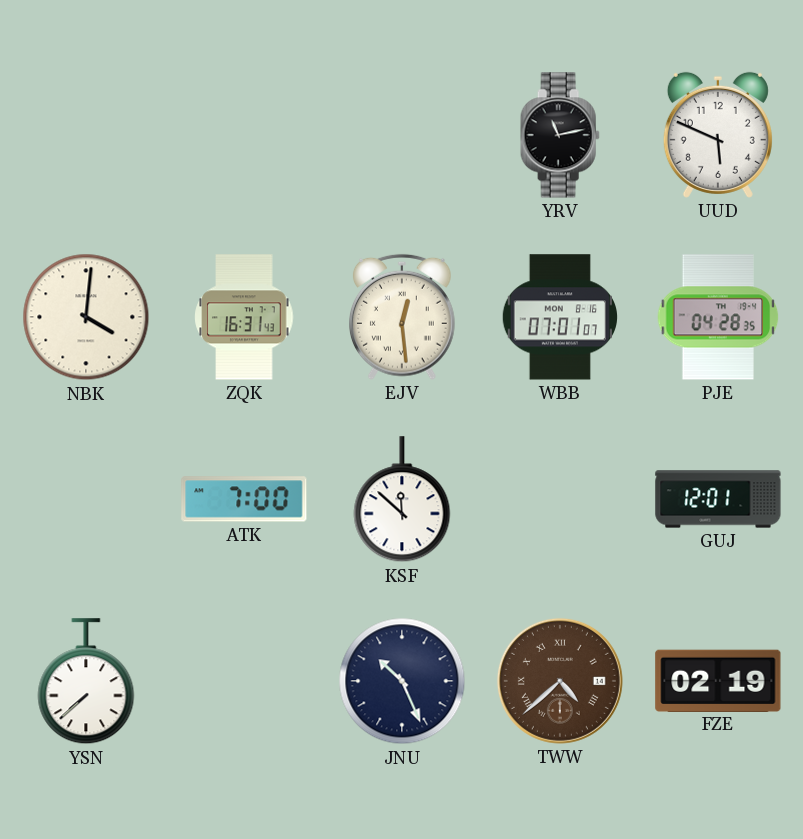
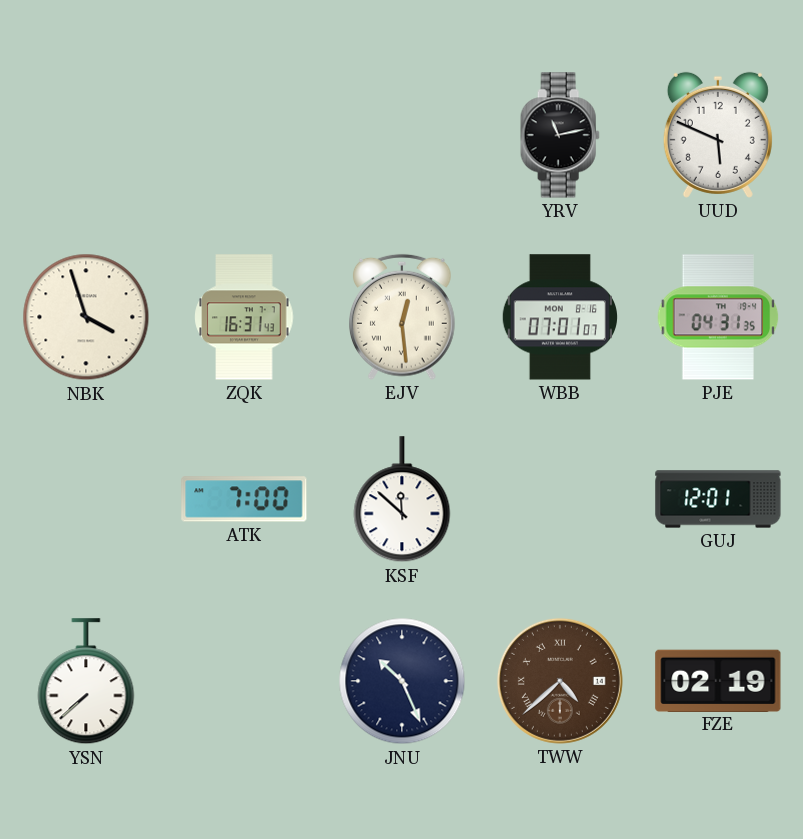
NBK: 4:01 -> 3:57 (86, 317)
PJE: 04:28 -> 04:31 (718, 317)
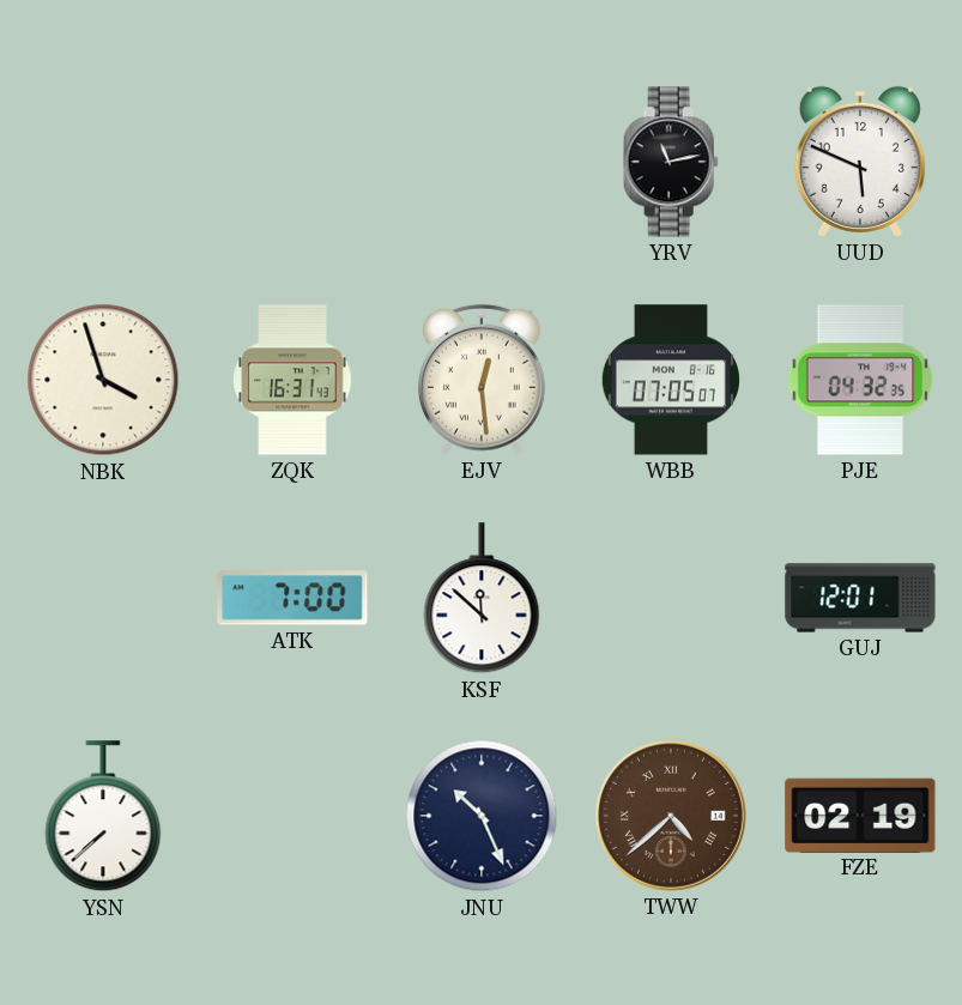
WBB: 07:01 -> 07:05 (670, 380)
PJE: 04:31 -> 04:32 (860, 380)
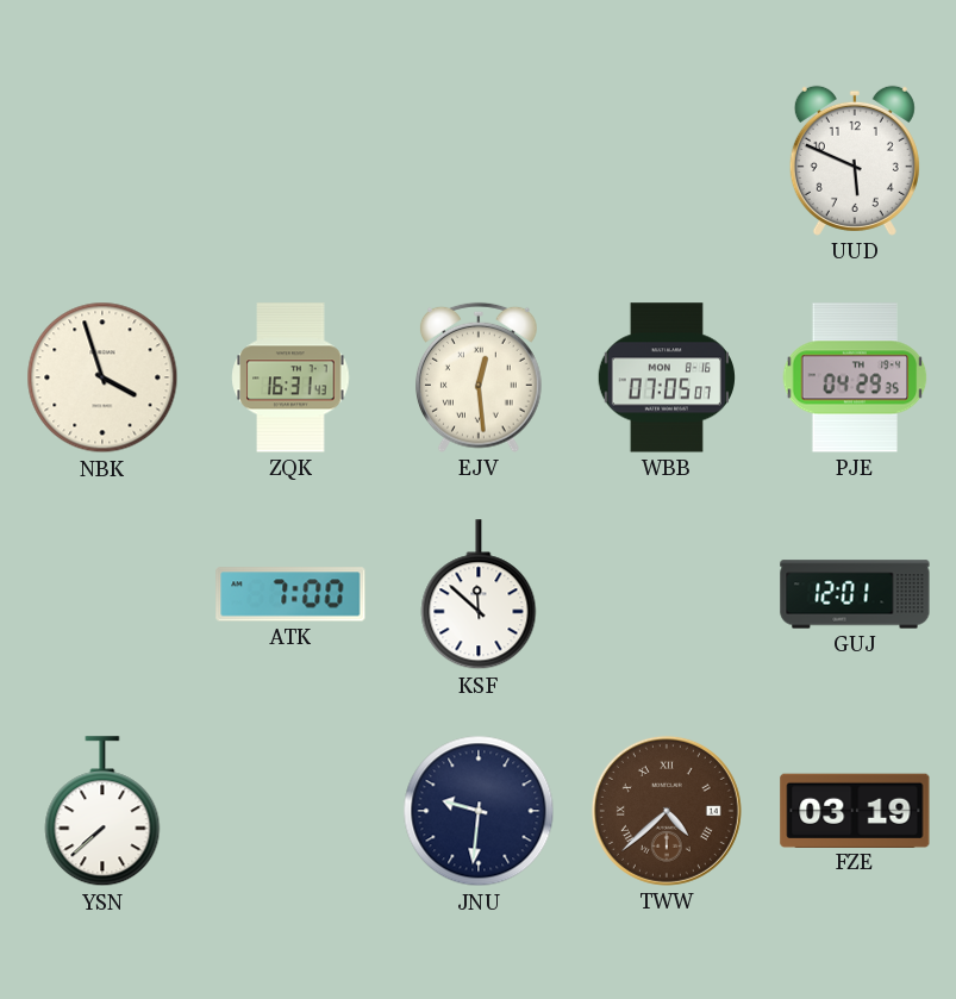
YRV: 11:13 -> none (671, 162)
PJE: 04:32 -> 04:29 (855, 377)
JNU: 10:26 -> 9:31 (479, 811)
FZE: 02:19 -> 03:19 (855, 810)
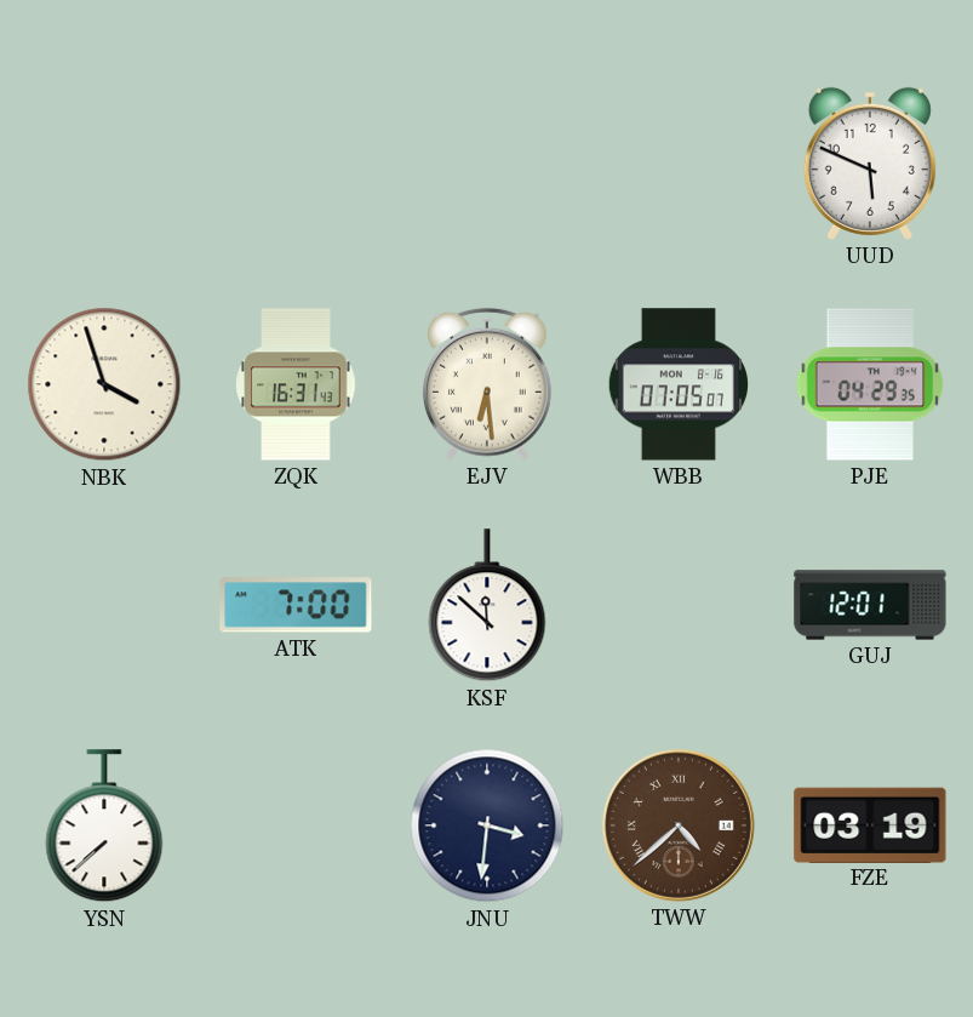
EJV: 12:29 -> 6:29 (488, 384)
JNU: 9:31 -> 3:31 (487, 825)
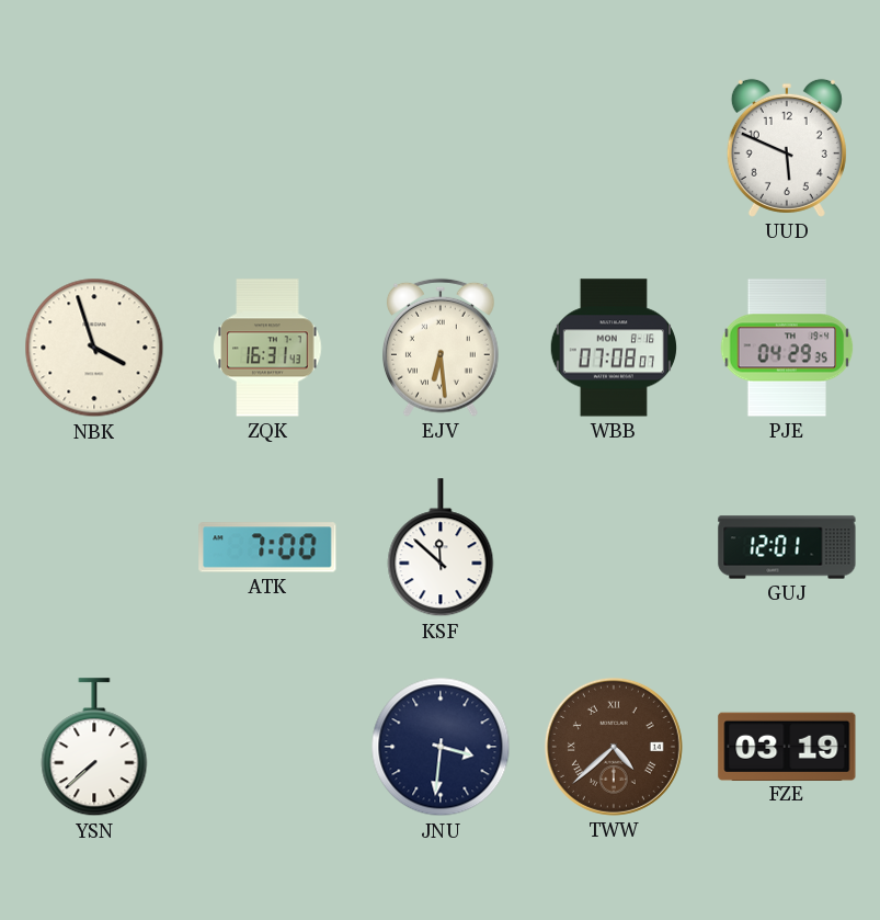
WBB: 07:05 -> 07:08 (613, 348)
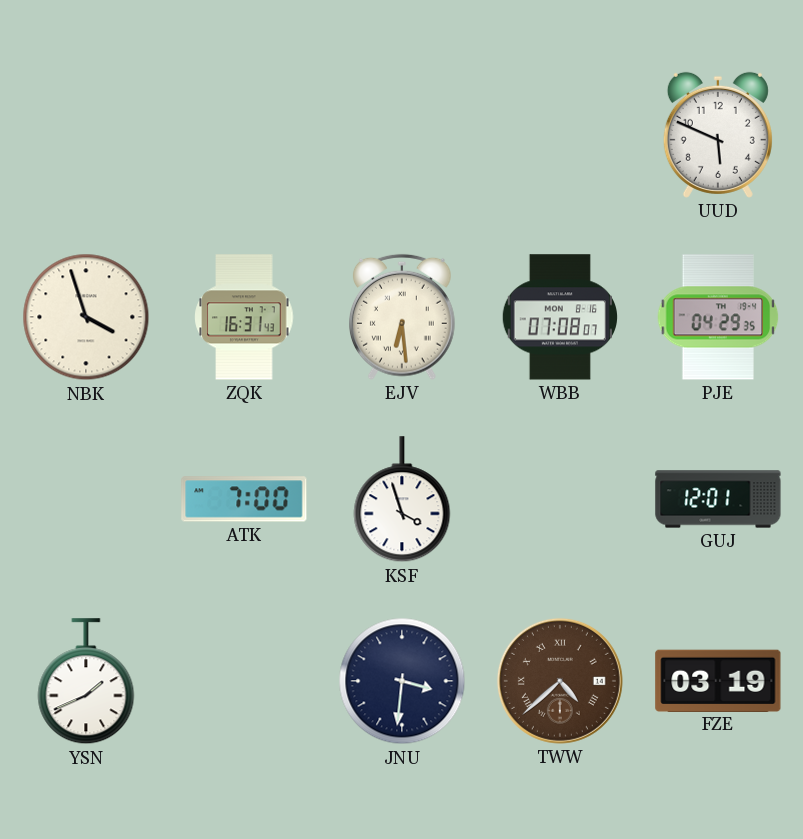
KSF: 11:52 -> 3:57 (402, 500)
YSN: 7:38 -> 1:41 (86, 682)
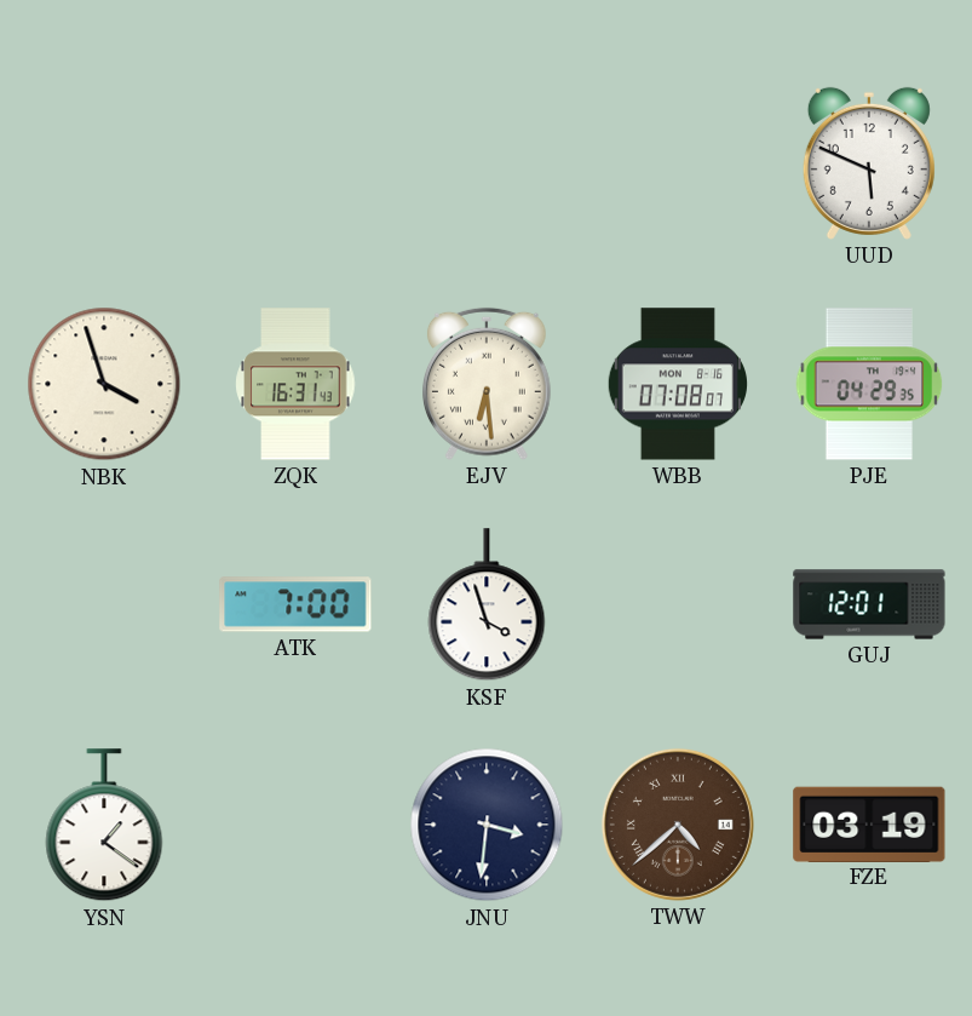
YSN: 1:41 -> 1:21 (104, 826)
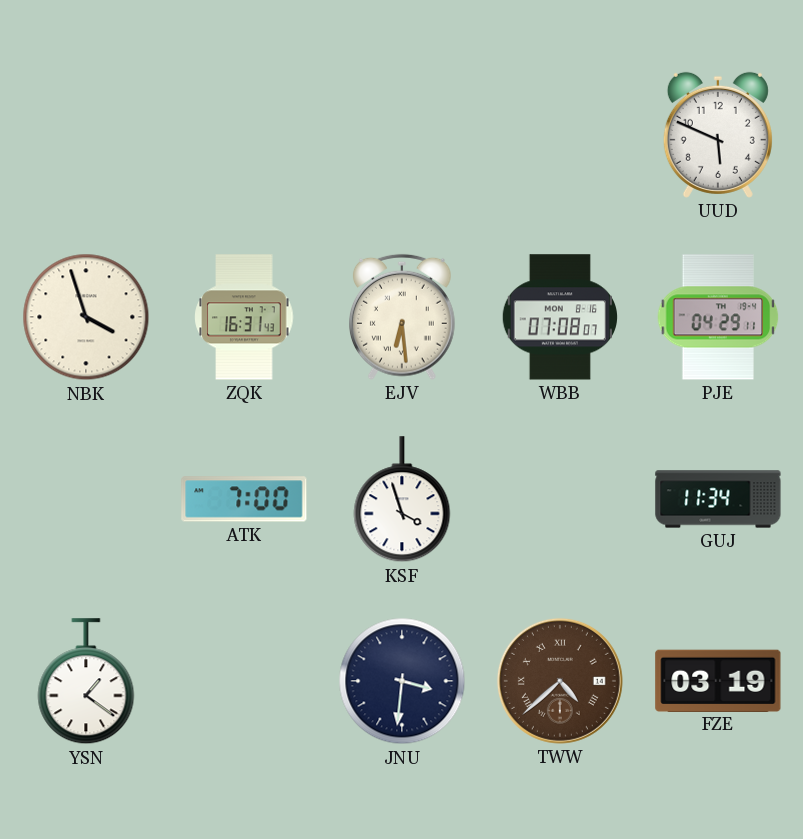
PJE: 04:29:35 -> 04:29:11 (718, 317)
GUJ: 12:01 -> 11:34 (718, 499)
